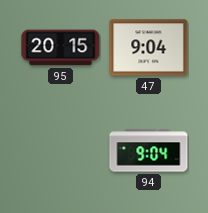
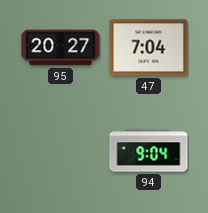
95: 20:15 -> 20:27 (61, 48)
47: 9:04 -> 7:04 (149, 48)
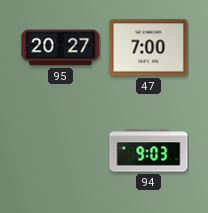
47: 7:04 -> 7:00 (149, 48)
94: 9:04 -> 9:03 (149, 151)
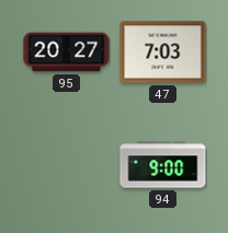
47: 7:00 -> 7:03 (163, 53)
94: 9:03 -> 9:00 (163, 165)
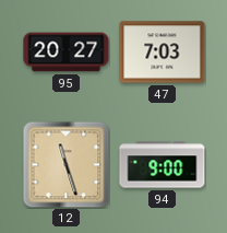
12: none -> 11:27 (65, 164)
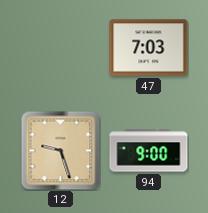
95: 20:27 -> none (67, 53)
12: 11:27 -> 9:27 (60, 150)
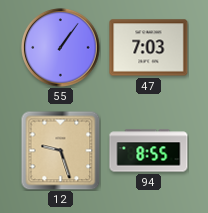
55: none -> 1:06 (61, 48)
94: 9:00 -> 8:55 (149, 151)
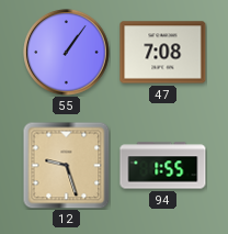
47: 7:03 -> 7:08 (163, 53)
94: 8:55 -> 1:55 (163, 166)
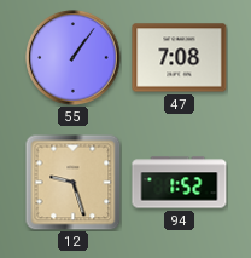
94: 1:55 -> 1:52 (180, 183)
